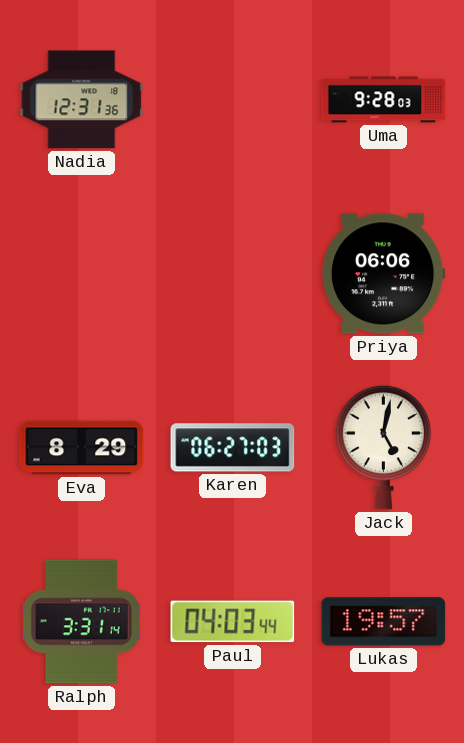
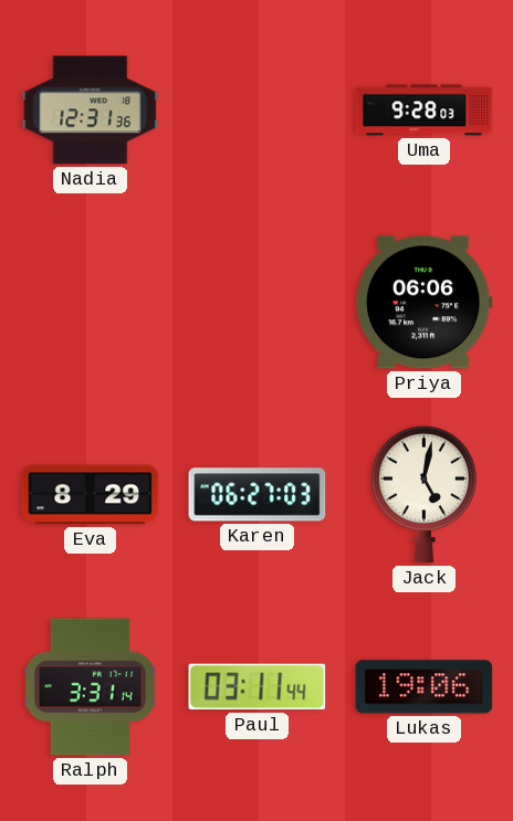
Paul: 04:03 -> 03:11 (258, 687)
Lukas: 19:57 -> 19:06 (425, 687)
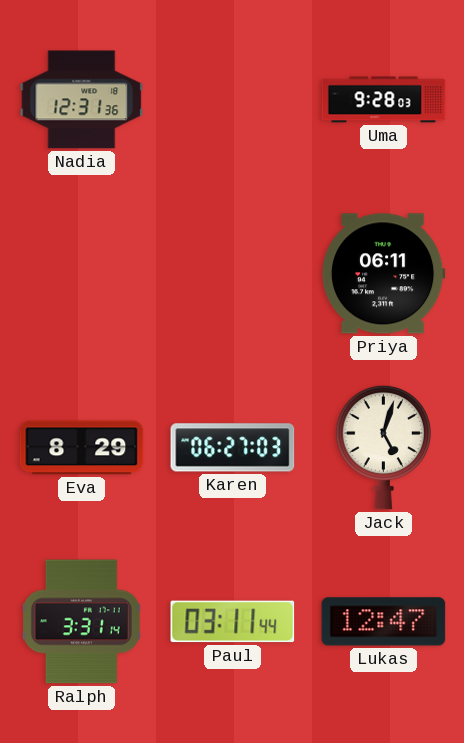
Priya: 06:06 -> 06:11 (383, 274)
Jack: 5:02 -> 5:03 (383, 447)
Lukas: 19:06 -> 12:47 (384, 622)
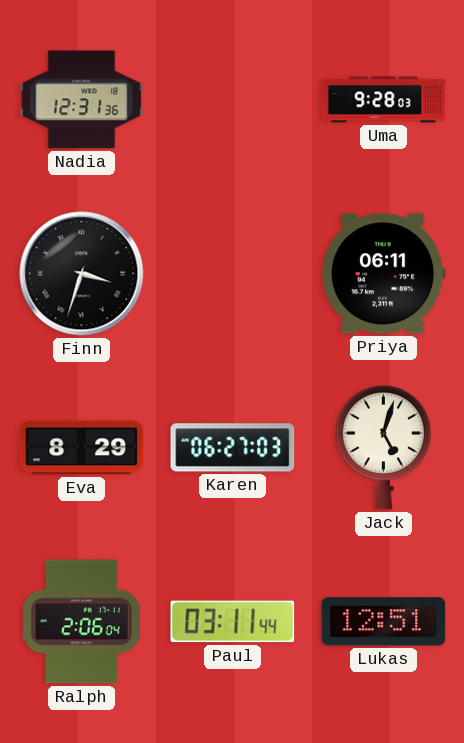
Finn: none -> 3:33 (82, 274)
Ralph: 3:31 -> 2:06 (81, 622)
Lukas: 12:47 -> 12:51 (384, 622)
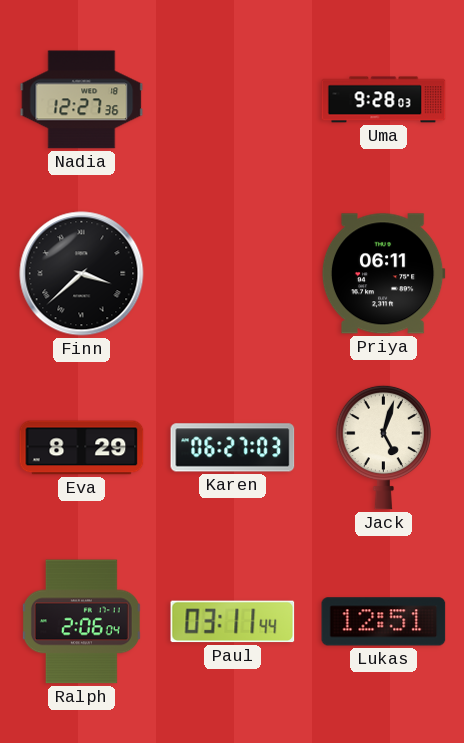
Nadia: 12:31 -> 12:27 (82, 100)
Finn: 3:33 -> 3:38 (82, 274)
